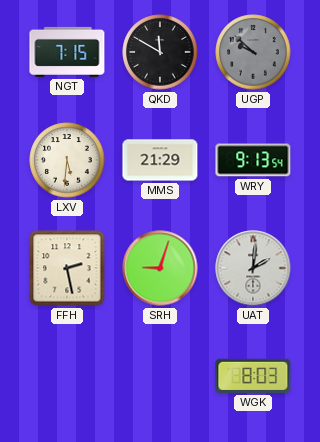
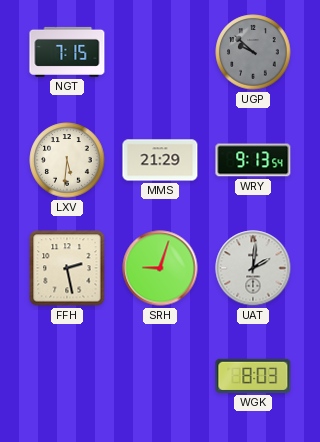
QKD: 11:50 -> none (160, 52)
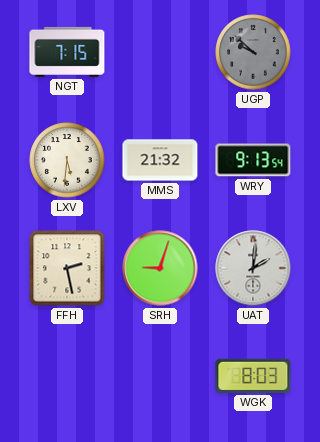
MMS: 21:29 -> 21:32 (160, 160)
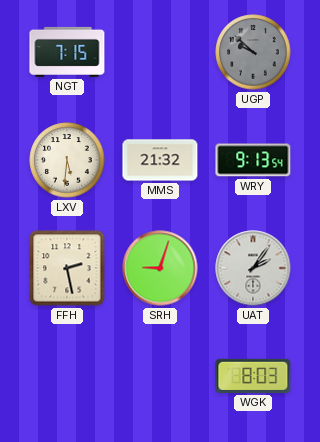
UAT: 2:01 -> 2:06 (253, 268)
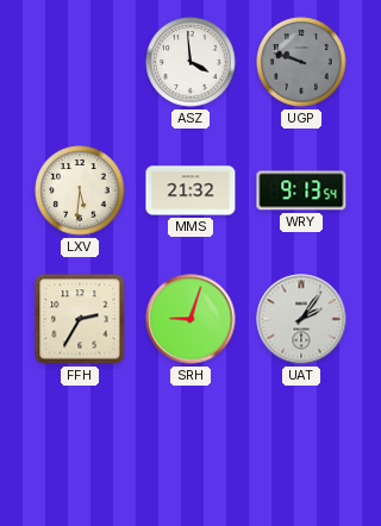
NGT: 7:15 -> none (67, 52)
ASZ: none -> 3:59 (190, 62)
UGP: 9:52 -> 9:48 (301, 62)
FFH: 2:28 -> 2:35 (80, 319)
WGK: 8:03 -> none (253, 376)
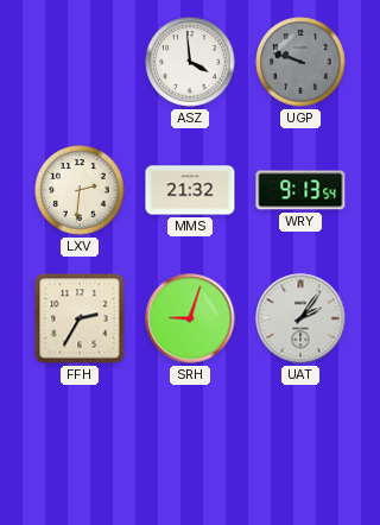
LXV: 5:31 -> 2:31 (80, 190)
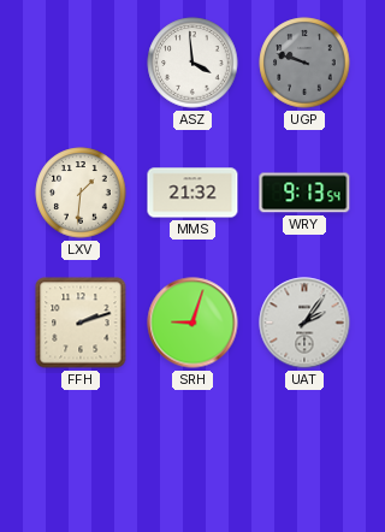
LXV: 2:31 -> 1:31 (81, 193)
FFH: 2:35 -> 2:12 (81, 323)
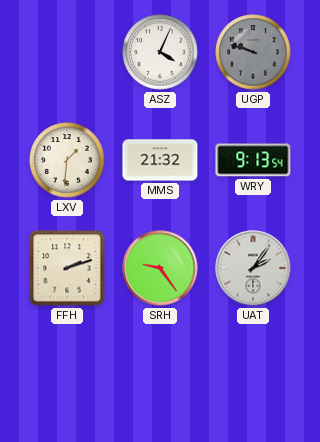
ASZ: 3:59 -> 4:04 (160, 52)
SRH: 9:03 -> 9:24 (160, 268)
